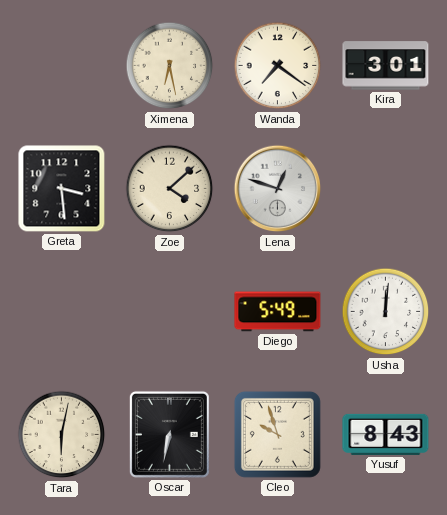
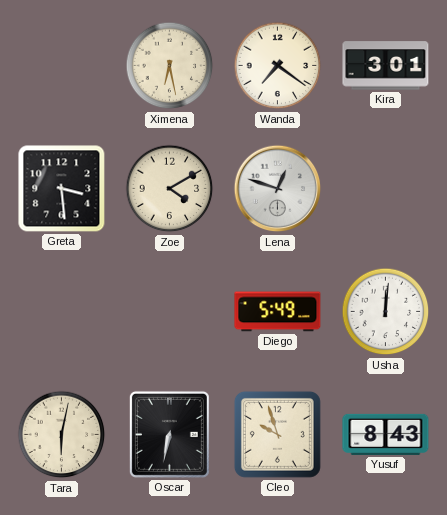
Zoe: 4:08 -> 4:10 (170, 189)
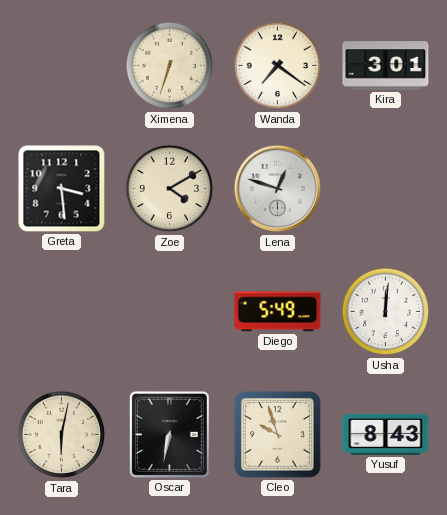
Ximena: 6:28 -> 6:33 (170, 66)
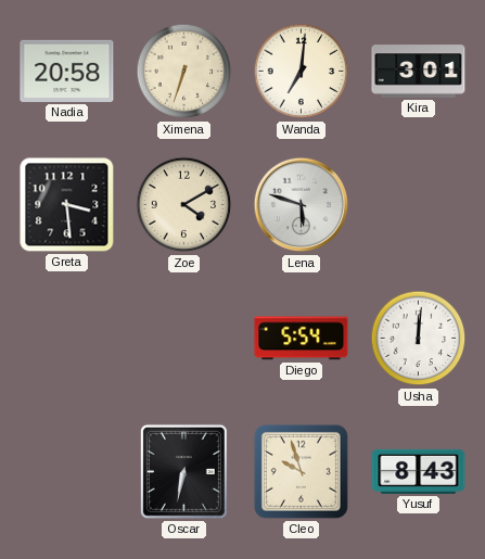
Nadia: none -> 20:58 (67, 71)
Wanda: 7:21 -> 7:01 (302, 72)
Lena: 12:48 -> 5:48 (302, 205)
Diego: 5:49 -> 5:54 (302, 339)
Tara: 6:02 -> none (62, 435)
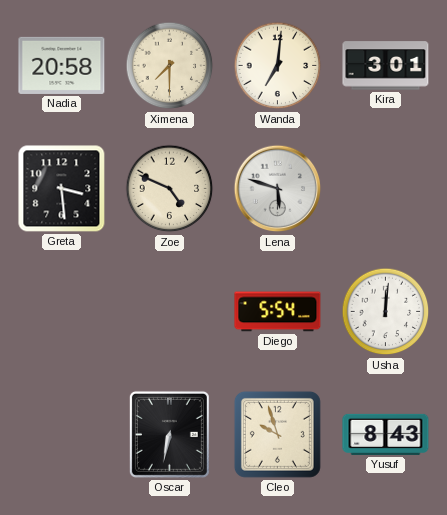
Ximena: 6:33 -> 7:30 (170, 66)
Zoe: 4:10 -> 4:49 (170, 189)
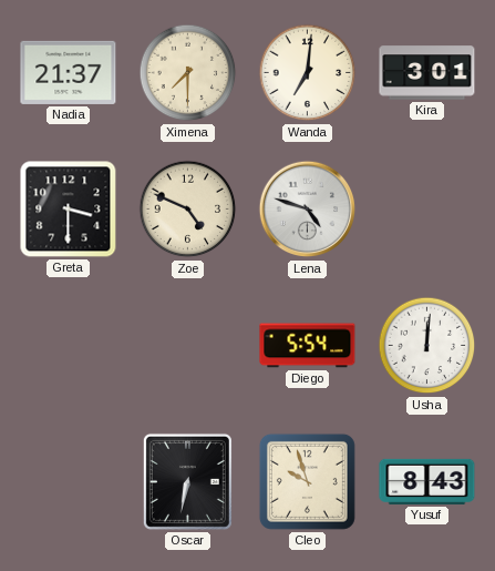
Nadia: 20:58 -> 21:37 (69, 72)
Greta: 3:29 -> 3:30 (69, 210)
Lena: 5:48 -> 4:48 (308, 210)
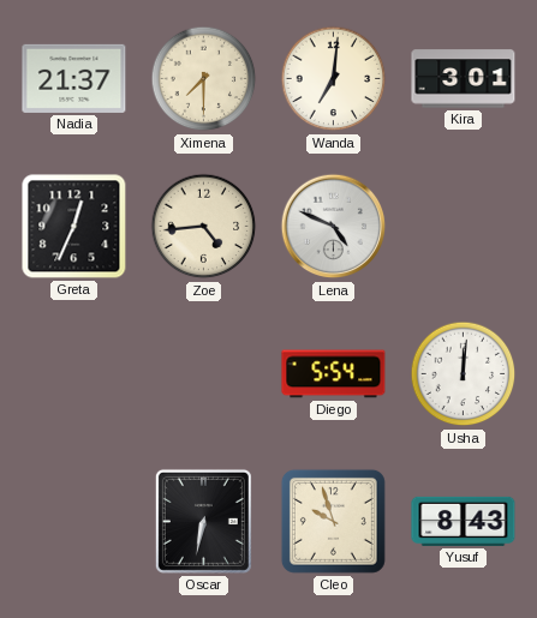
Greta: 3:30 -> 12:34 (74, 227)
Zoe: 4:49 -> 4:44 (204, 227)
Lena: 4:48 -> 4:49 (334, 227)
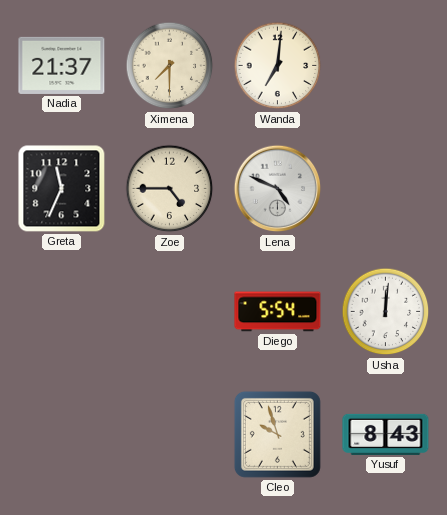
Kira: 3:01 -> none (464, 79)
Greta: 12:34 -> 11:34 (62, 189)
Zoe: 4:44 -> 4:45 (170, 189)
Oscar: 6:32 -> none (203, 521)
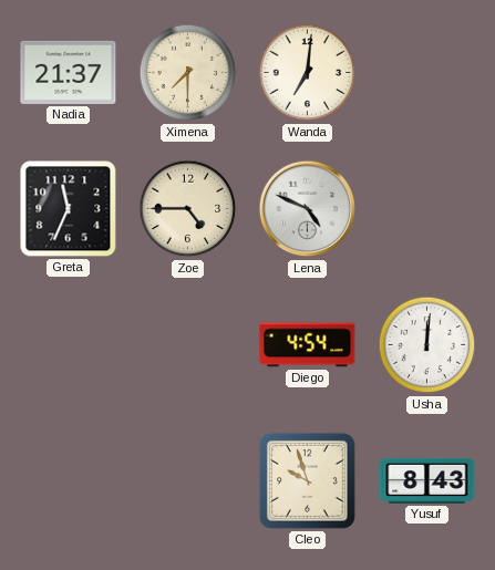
Diego: 5:54 -> 4:54 (308, 345)
